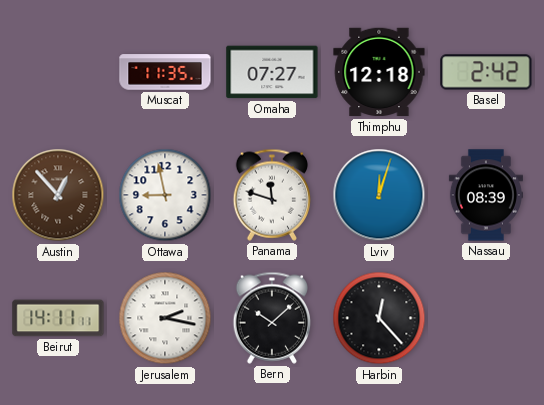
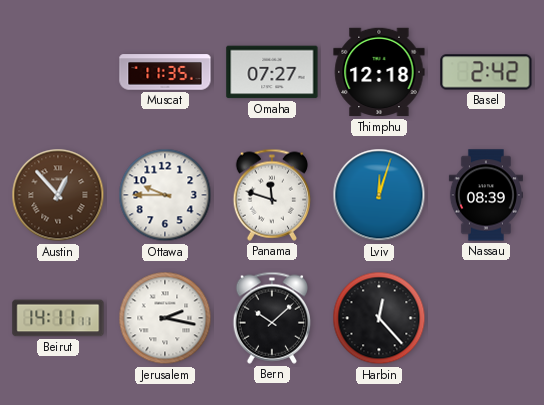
Ottawa: 8:58 -> 9:45 (165, 195)
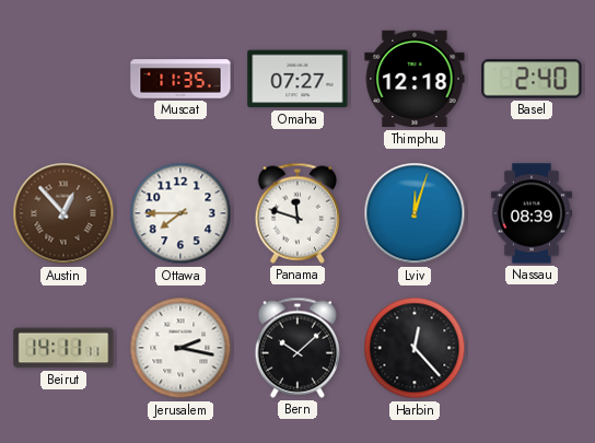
Basel: 2:42 -> 2:40 (532, 79)
Ottawa: 9:45 -> 7:45 (180, 213)
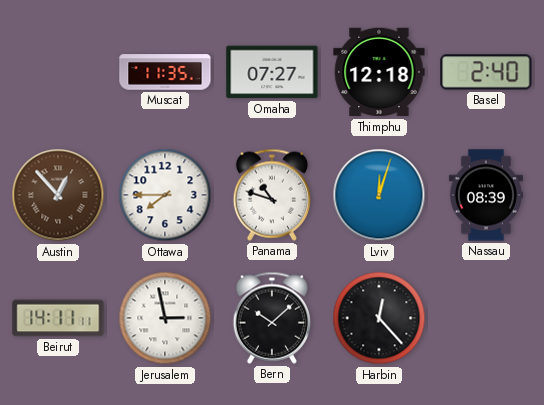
Panama: 11:48 -> 10:48 (271, 195)
Jerusalem: 2:17 -> 2:58 (165, 318)
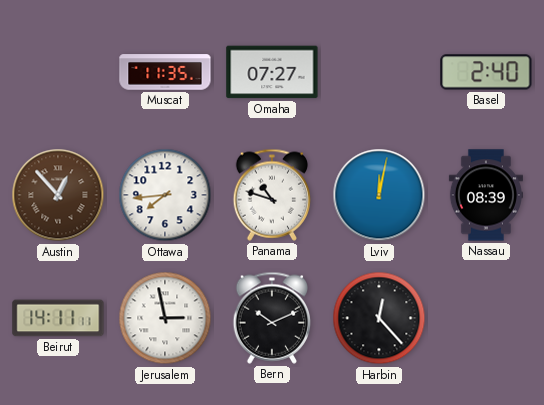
Thimphu: 12:18 -> none (379, 72)
Ottawa: 7:45 -> 7:44 (165, 195)
Lviv: 12:03 -> 12:02 (379, 195)
Bern: 10:08 -> 10:11 (271, 318)
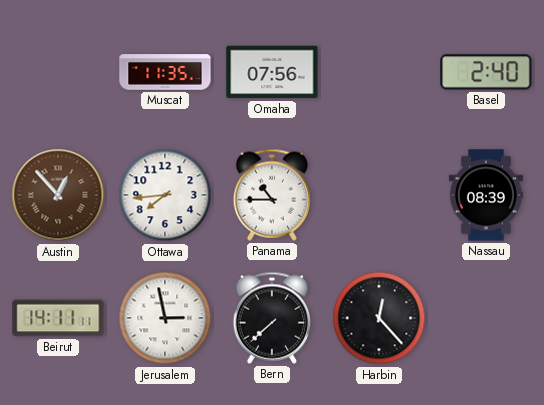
Omaha: 07:27 -> 07:56 (272, 72)
Panama: 10:48 -> 10:45 (271, 195)
Lviv: 12:02 -> none (379, 195)
Bern: 10:11 -> 7:38 (271, 318)
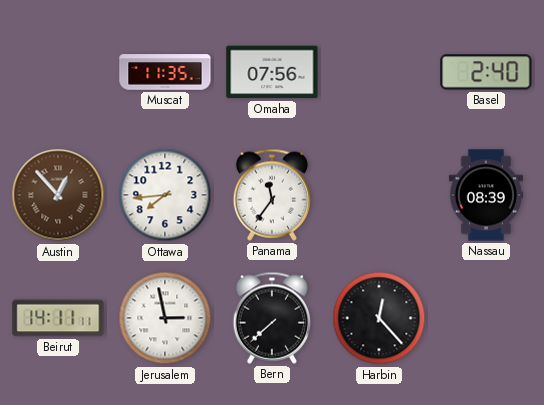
Panama: 10:45 -> 11:36 (271, 195)
